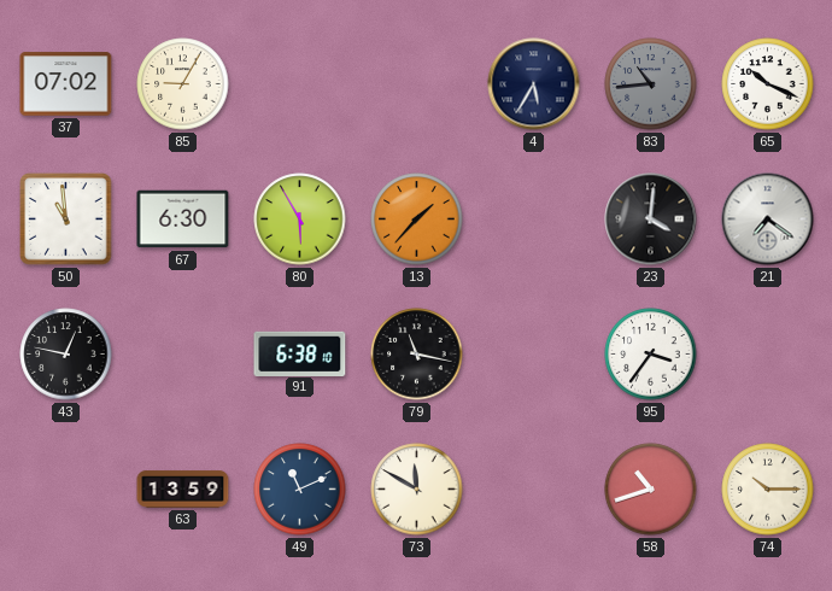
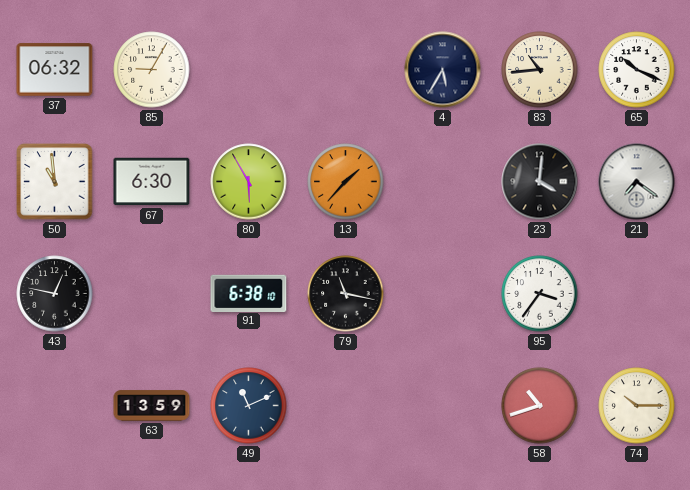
37: 07:02 -> 06:32 (55, 70)
83 dial: grey -> cream (540, 70)
73: 11:50 -> none (417, 490)
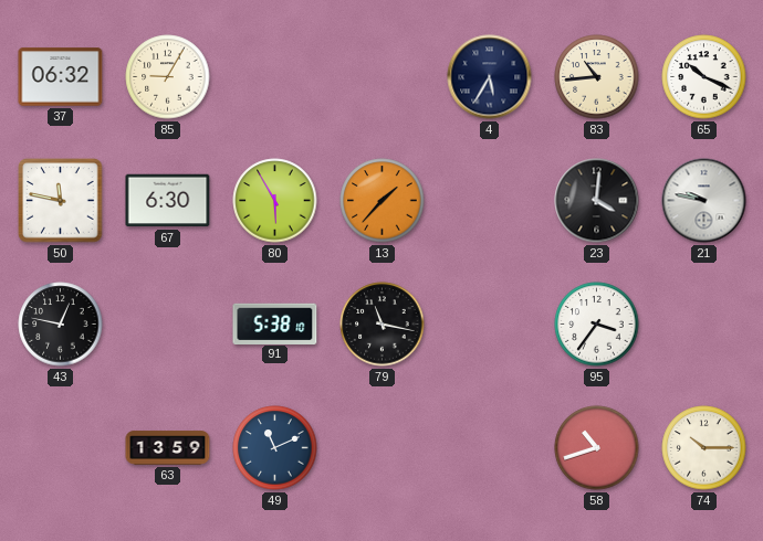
50: 10:59 -> 11:47 (61, 201)
21: 7:21 -> 9:47 (704, 201)
91: 6:38 -> 5:38 (275, 323)
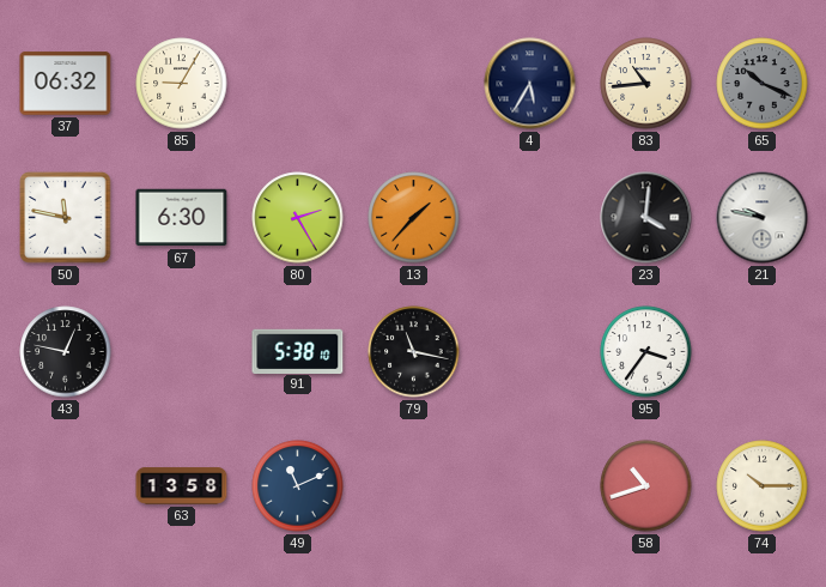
65 dial: white -> grey (763, 84)
80: 5:55 -> 2:25 (298, 218)
63: 13:59 -> 13:58 (182, 486)
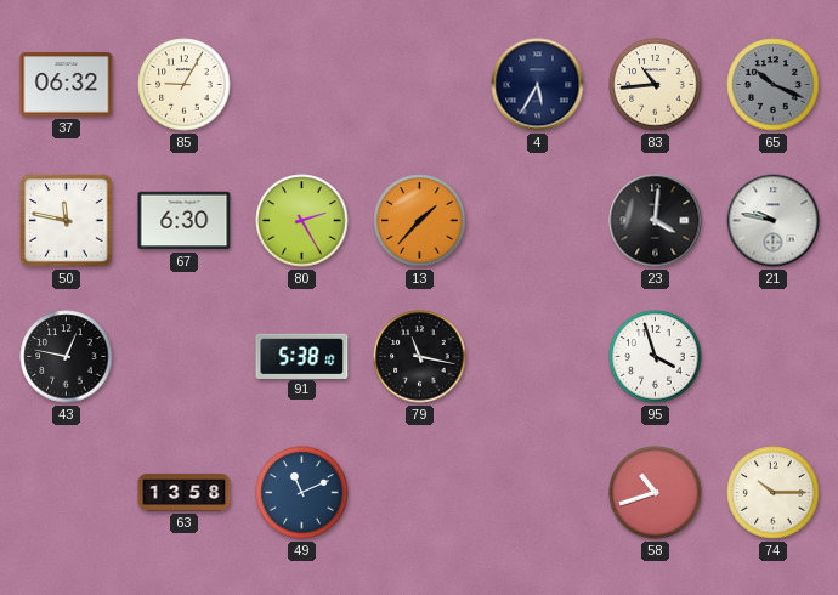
95: 3:36 -> 3:57 (656, 357)
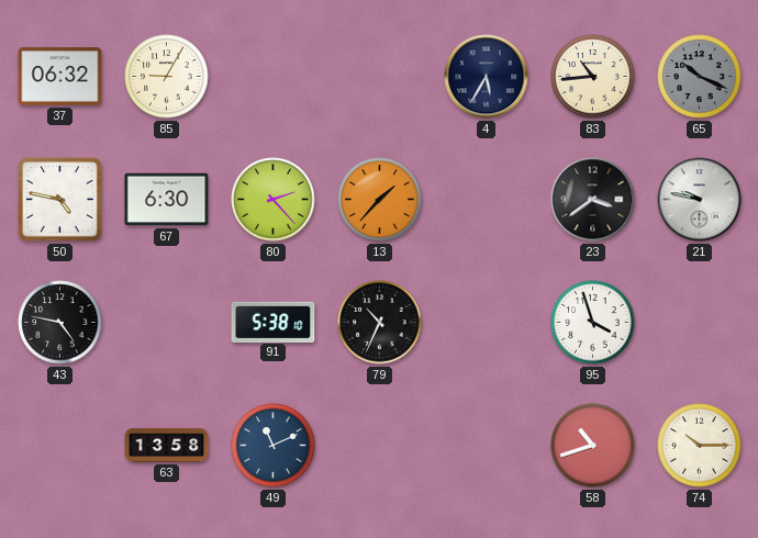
50: 11:47 -> 4:47 (60, 200)
80: 2:25 -> 2:23 (274, 200)
23: 4:01 -> 3:39 (593, 200)
43: 12:47 -> 4:47 (60, 323)
79: 11:17 -> 10:34 (380, 323)
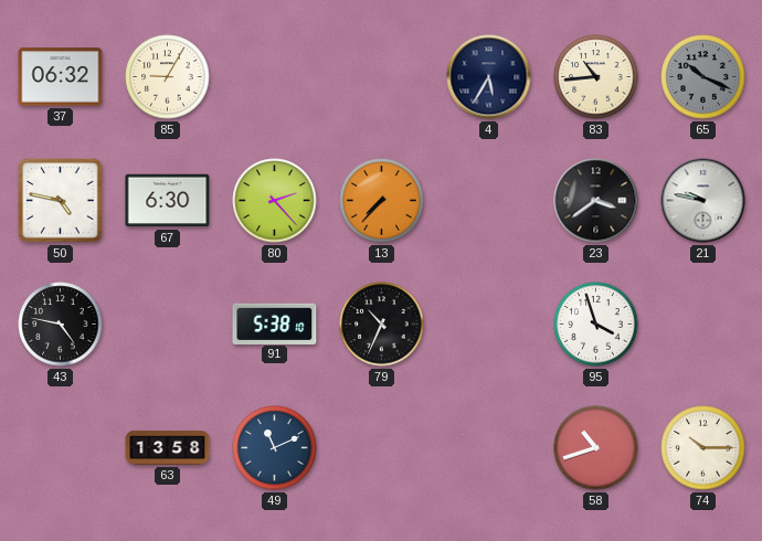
13: 1:37 -> 7:37 (382, 201)
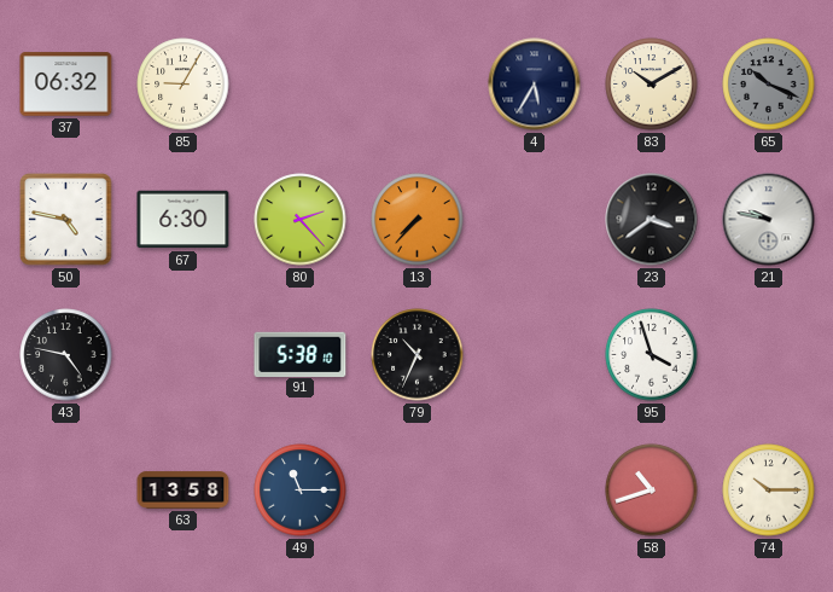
83: 10:44 -> 10:10 (652, 85)
49: 11:11 -> 11:15 (301, 491)
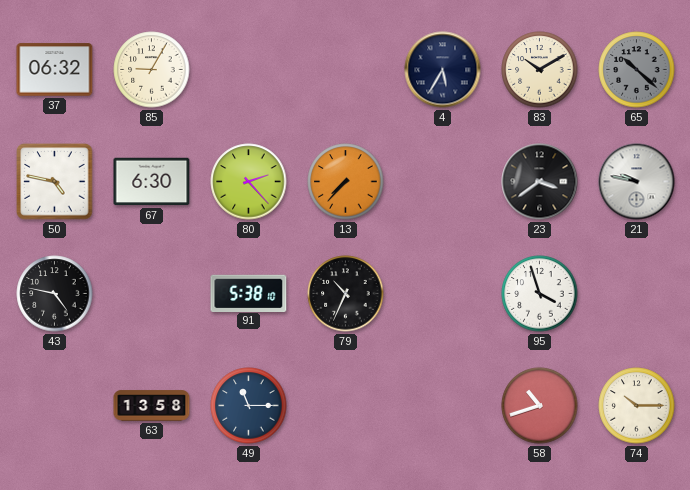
65: 10:19 -> 10:22 (637, 70)
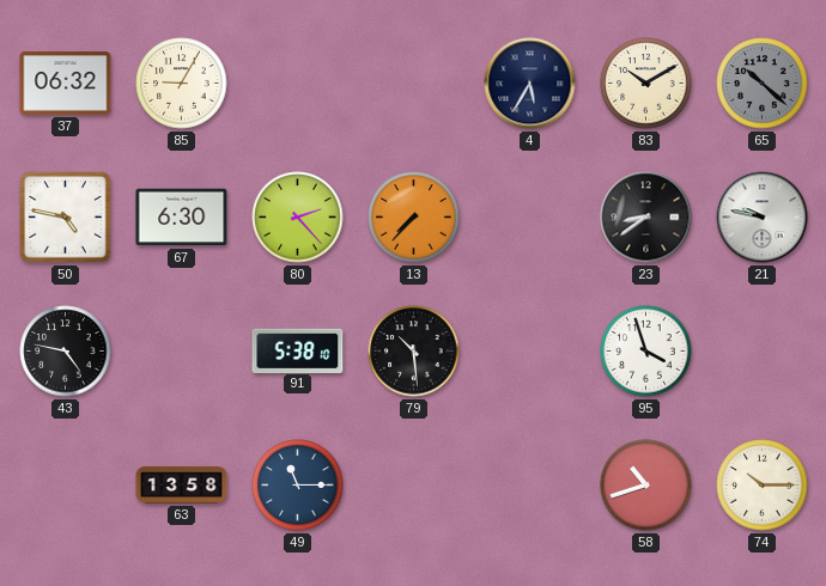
23: 3:39 -> 8:39 (646, 218)
79: 10:34 -> 10:29 (414, 352)
